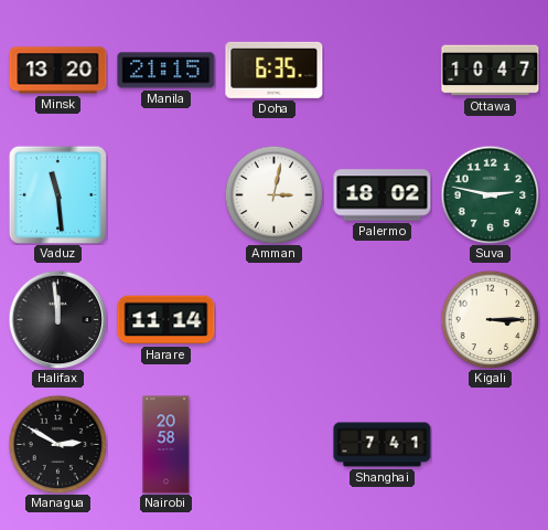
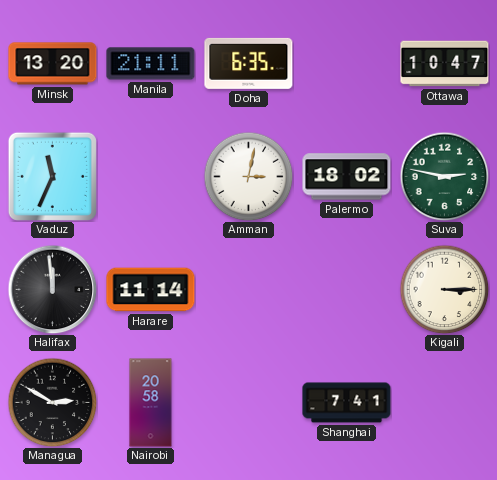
Manila: 21:15 -> 21:11 (151, 64)
Vaduz: 11:29 -> 11:34 (52, 176)
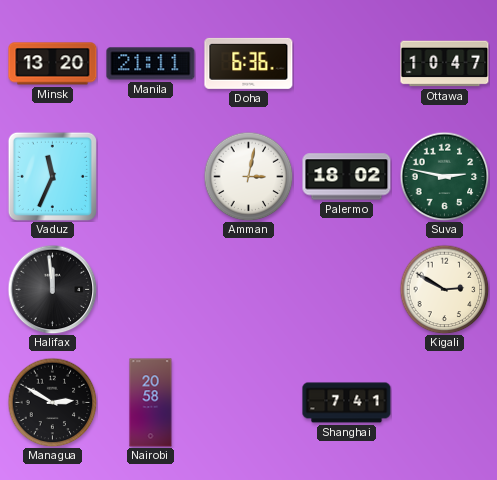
Doha: 6:35 -> 6:36 (249, 63)
Harare: 11:14 -> none (151, 290)
Kigali: 3:15 -> 2:50 (444, 289)
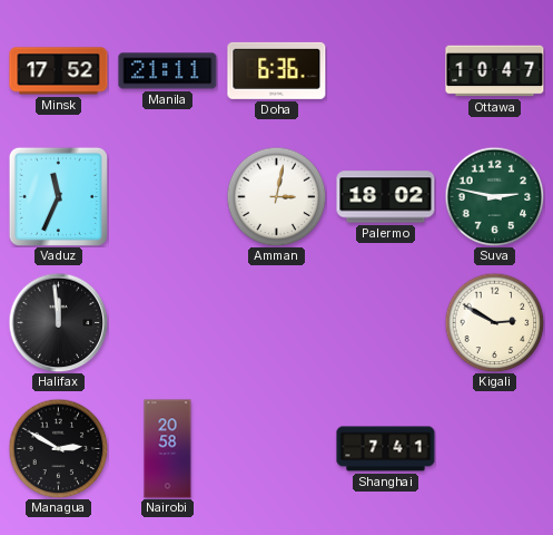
Minsk: 13:20 -> 17:52 (59, 71)
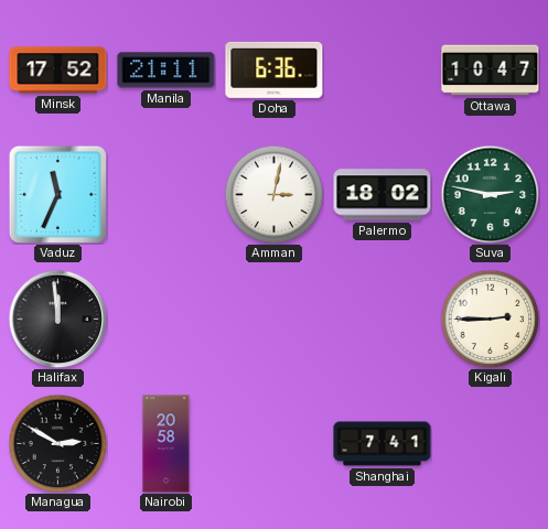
Kigali: 2:50 -> 2:45 (490, 319)
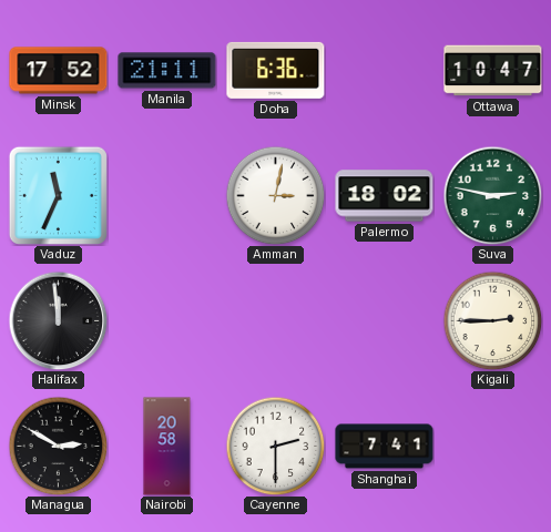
Cayenne: none -> 2:30 (275, 446)
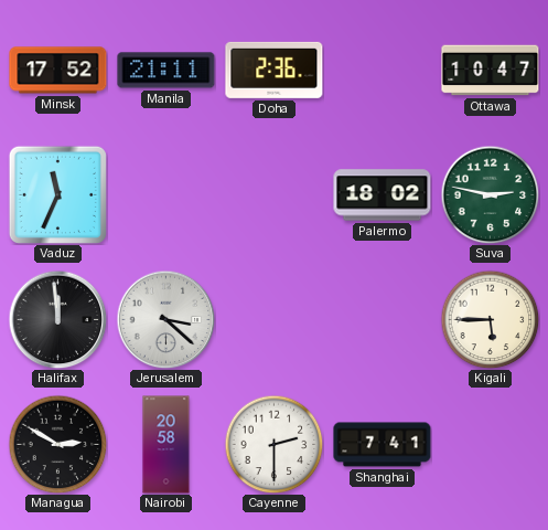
Doha: 6:36 -> 2:36 (275, 70)
Amman: 3:02 -> none (275, 195)
Jerusalem: none -> 3:22 (165, 319)
Kigali: 2:45 -> 5:45 (490, 319)
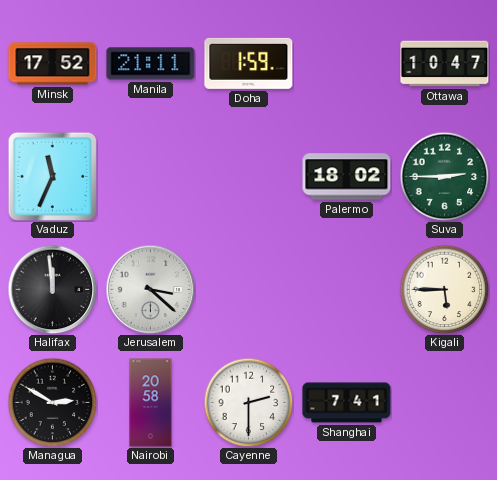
Doha: 2:36 -> 1:59 (249, 63)
Suva: 2:47 -> 2:45 (444, 176)
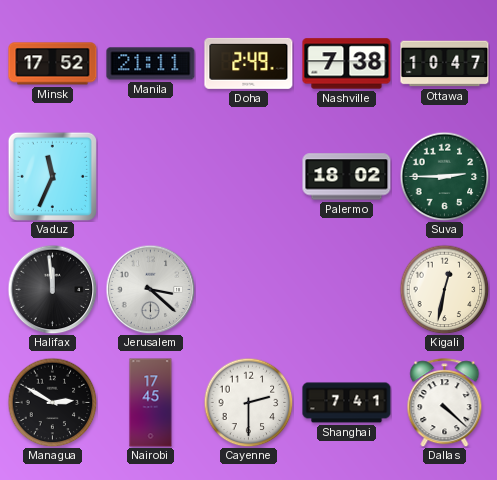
Doha: 1:59 -> 2:49 (249, 63)
Nashville: none -> 7:38 (347, 64)
Kigali: 5:45 -> 12:32 (444, 289)
Nairobi: 20:58 -> 17:45 (151, 403)
Dallas: none -> 4:22 (445, 403)
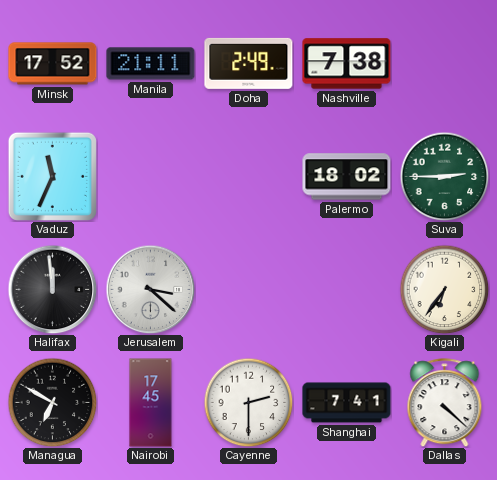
Ottawa: 10:47 -> none (445, 64)
Kigali: 12:32 -> 6:36 (444, 289)
Managua: 2:50 -> 6:50 (52, 402)
